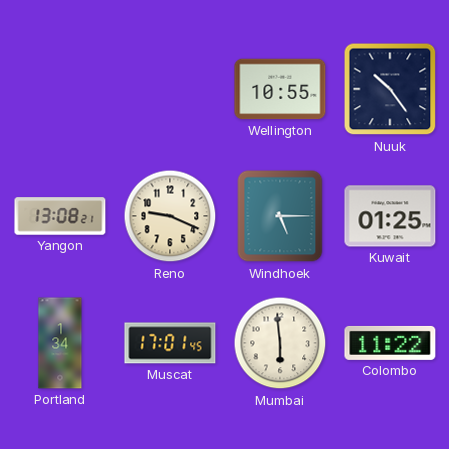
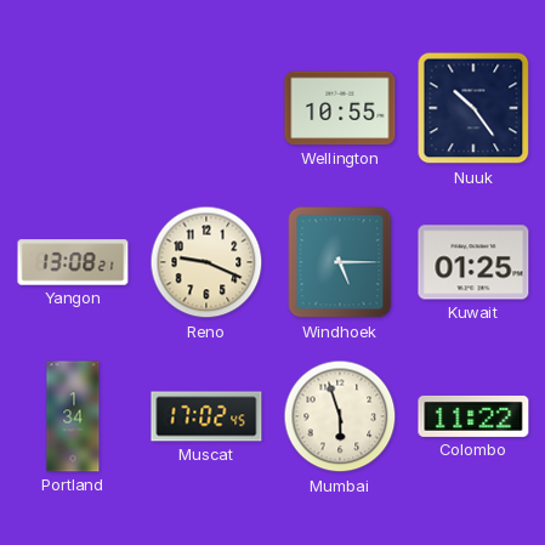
Muscat: 17:01 -> 17:02 (206, 416)
Mumbai: 5:59 -> 5:57 (340, 416)
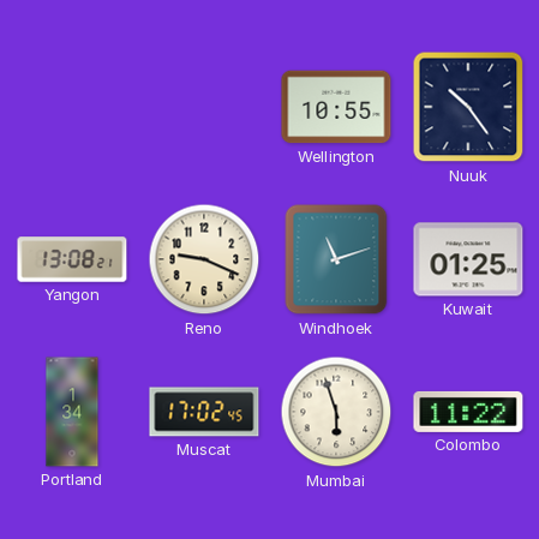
Windhoek: 5:15 -> 11:12 (336, 259)
